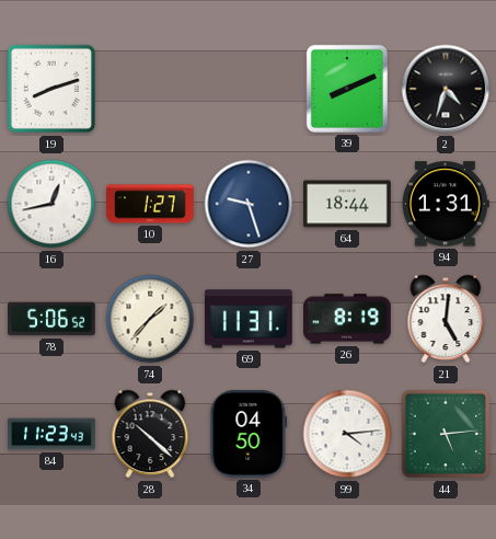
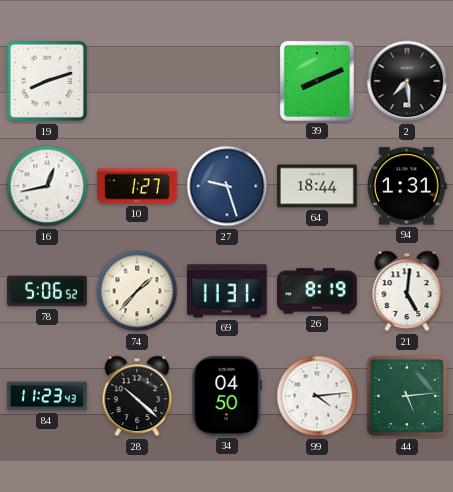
2: 4:33 -> 7:29 (407, 81)
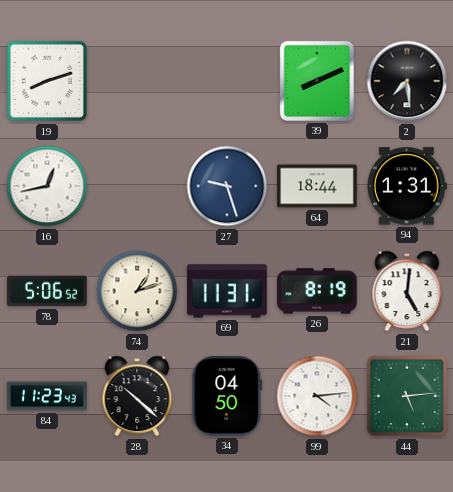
10: 1:27 -> none (138, 186)
74: 1:37 -> 1:12 (137, 291)
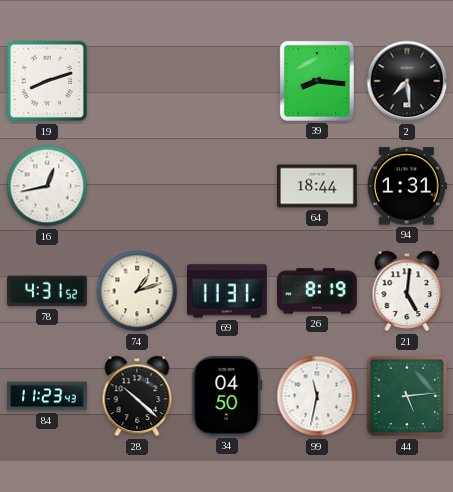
39: 8:11 -> 8:16 (317, 81)
27: 9:27 -> none (227, 186)
78: 5:06 -> 4:31 (48, 291)
99: 4:14 -> 11:32 (317, 396)
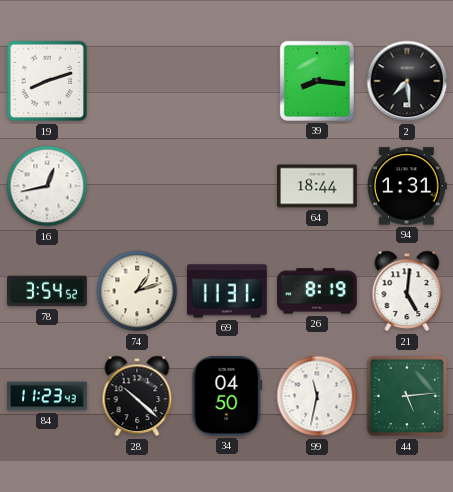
78: 4:31 -> 3:54 (48, 291)
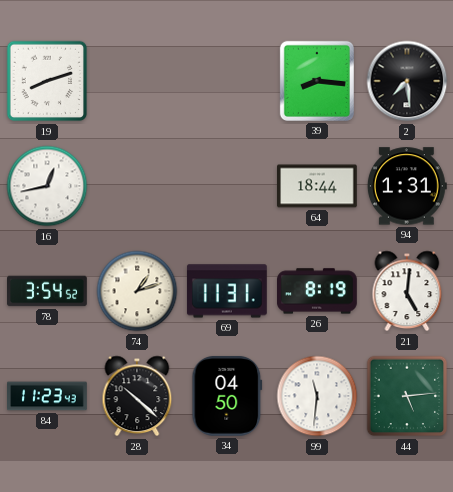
99: 11:32 -> 11:31 (317, 396)
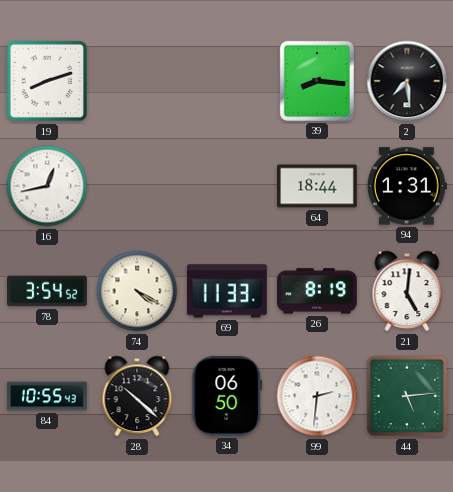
74: 1:12 -> 4:20 (137, 291)
69: 11:31 -> 11:33 (227, 291)
84: 11:23 -> 10:55 (47, 396)
34: 04:50 -> 06:50 (227, 396)
99: 11:31 -> 2:31 (317, 396)
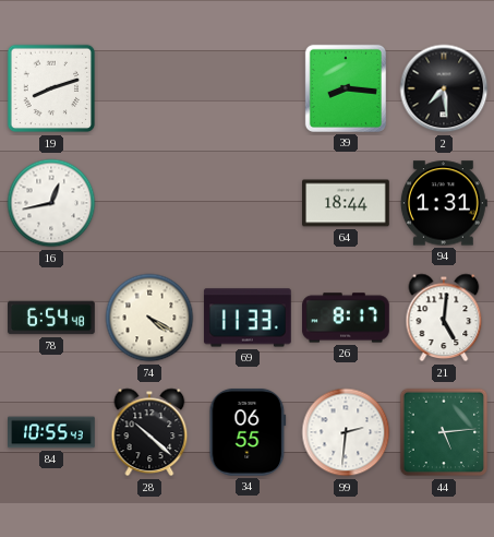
78: 3:54 -> 6:54 (52, 318)
26: 8:19 -> 8:17 (347, 318)
34: 06:50 -> 06:55 (248, 432)
